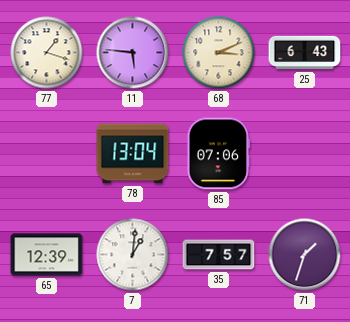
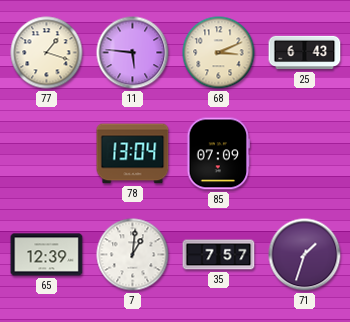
85: 07:06 -> 07:09 (219, 154)
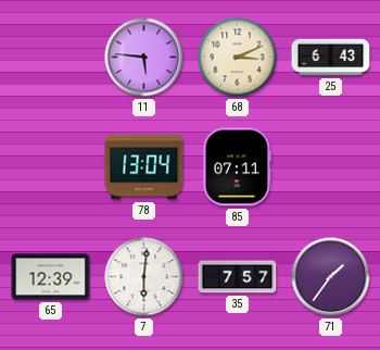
77: 1:18 -> none (47, 53)
85: 07:09 -> 07:11 (238, 167)
7: 1:01 -> 6:01 (144, 277)
71: 1:33 -> 1:36 (331, 277)
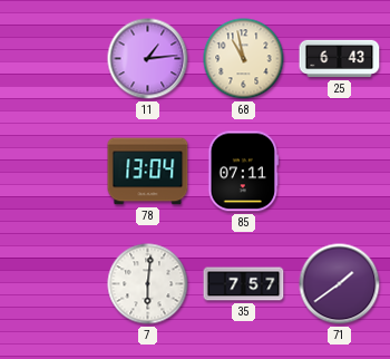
11: 5:46 -> 1:14 (148, 59)
68: 3:11 -> 10:58 (244, 59)
65: 12:39 -> none (51, 277)
71: 1:36 -> 1:39 (340, 284)
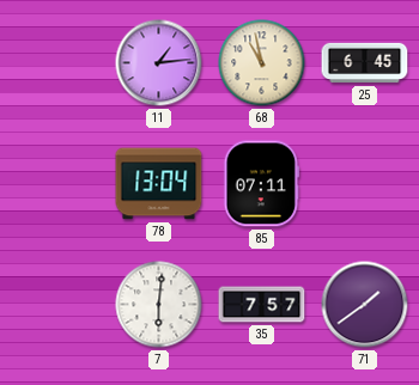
25: 6:43 -> 6:45 (365, 63)
